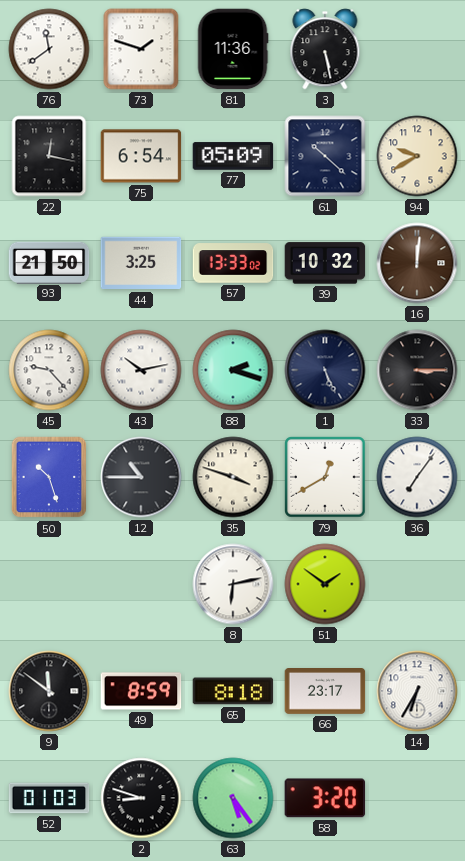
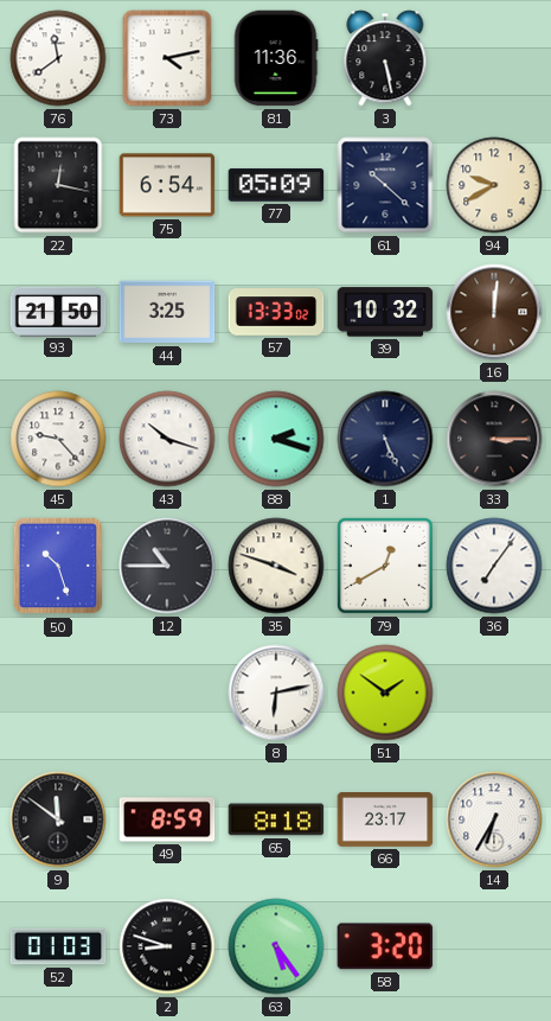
73: 1:48 -> 4:13 (167, 58)
43: 10:13 -> 10:18 (167, 439)
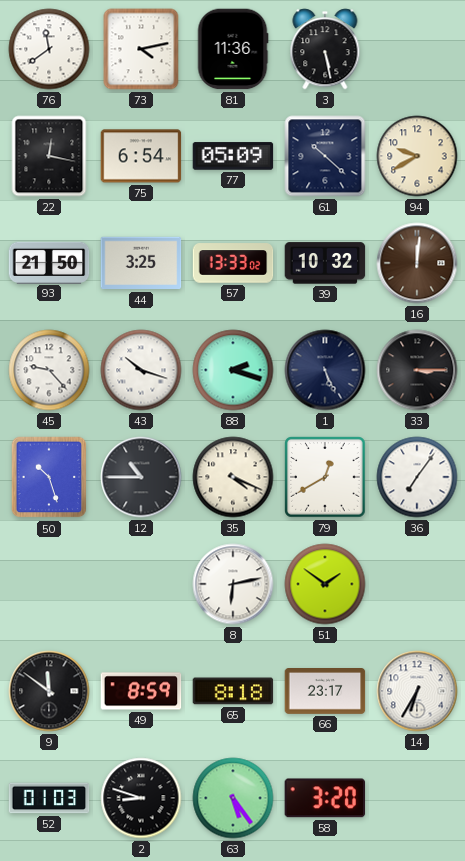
35: 3:48 -> 4:19 (233, 477)
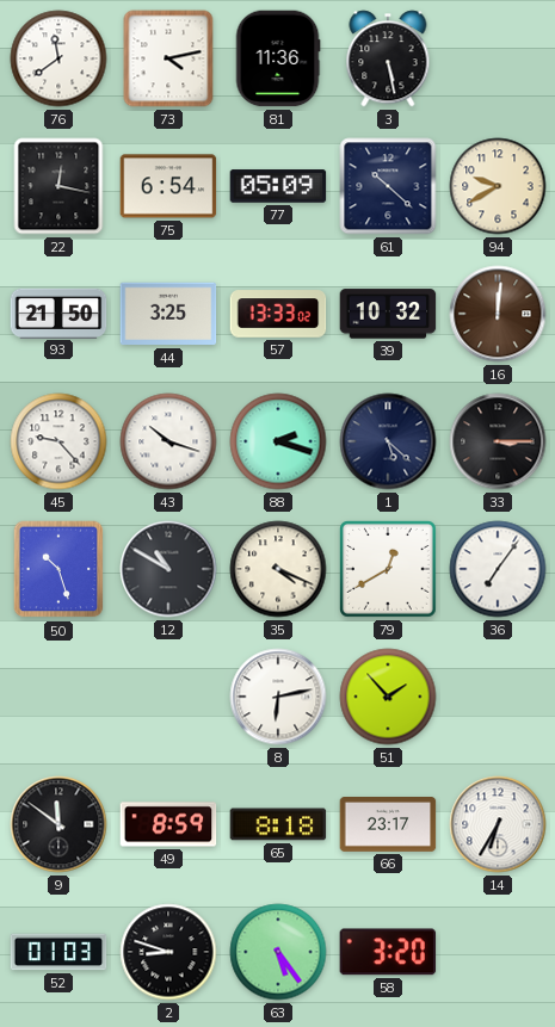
1: 5:26 -> 5:22 (388, 441)
12: 10:45 -> 10:50 (168, 569)
51: 1:51 -> 1:53 (388, 697)
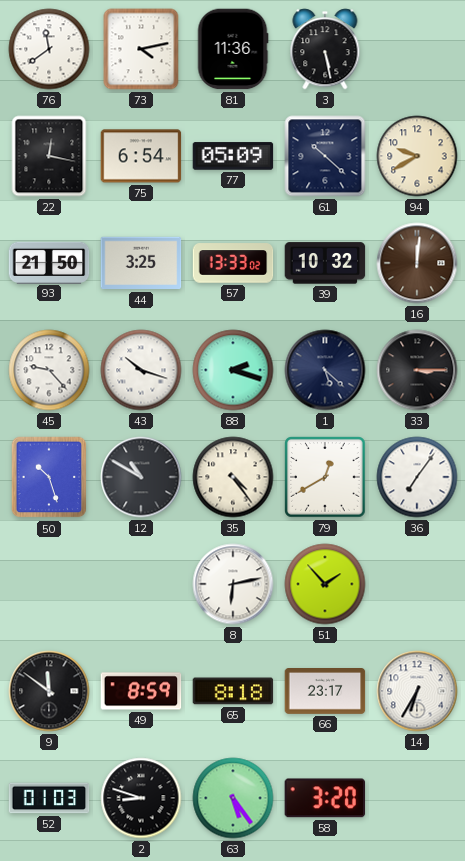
35: 4:19 -> 4:24 (233, 477)
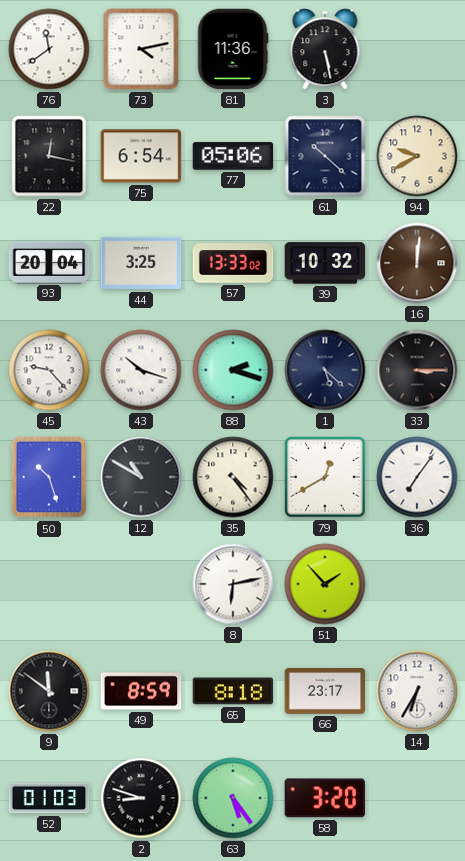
77: 05:09 -> 05:06 (233, 156)
93: 21:50 -> 20:04 (49, 262)
